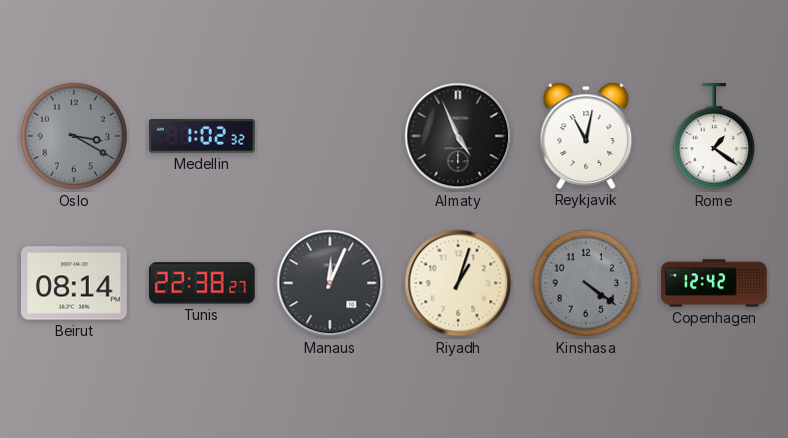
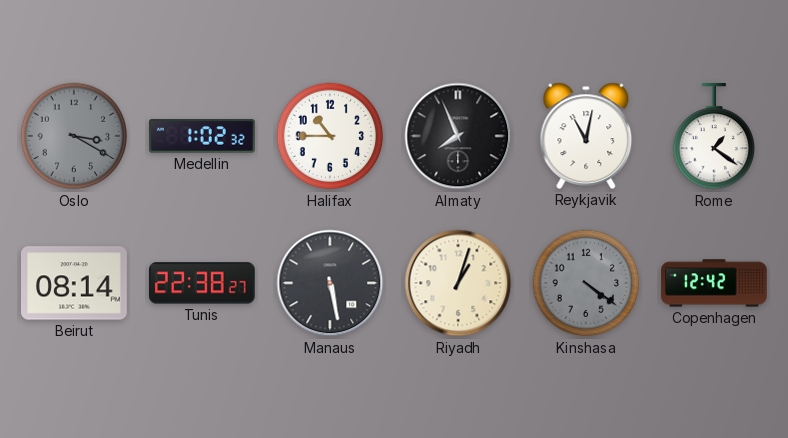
Halifax: none -> 10:45 (330, 136)
Almaty: 4:56 -> 7:56 (458, 136)
Manaus: 12:04 -> 5:28 (330, 283)
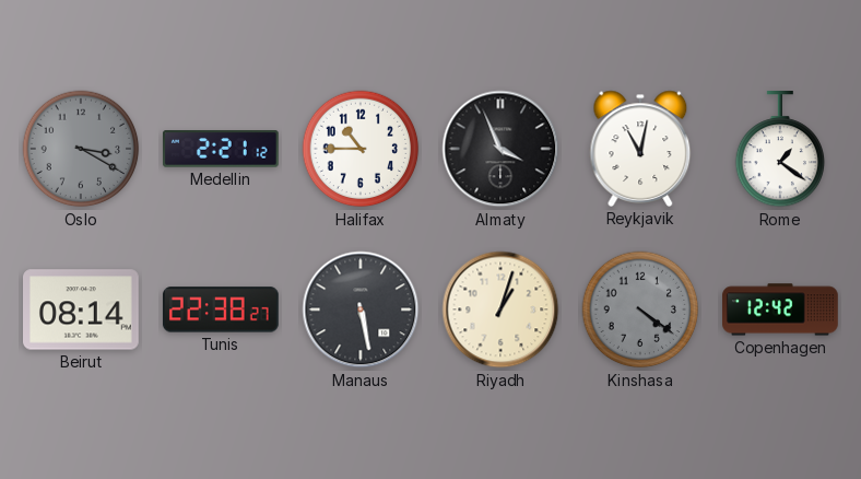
Medellin: 1:02 -> 2:21 (221, 149)
Almaty: 7:56 -> 3:56 (500, 149)
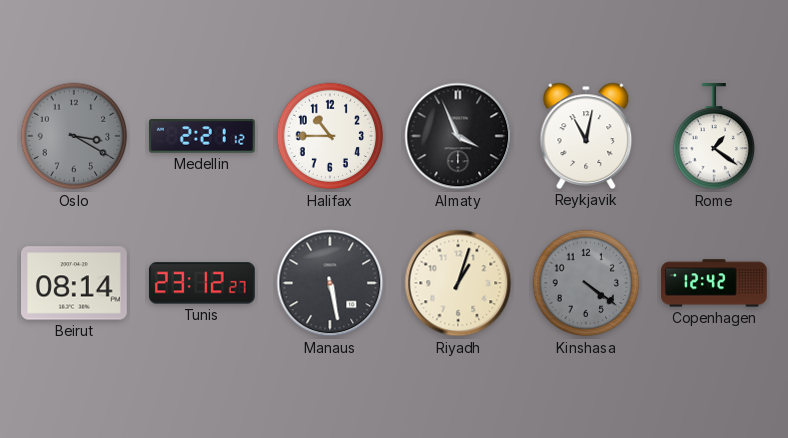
Tunis: 22:38 -> 23:12 (202, 283)
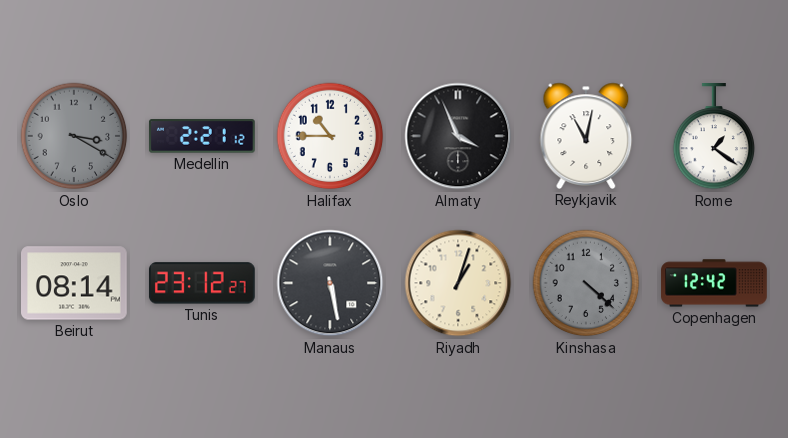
Kinshasa: 4:21 -> 4:22 (586, 283)
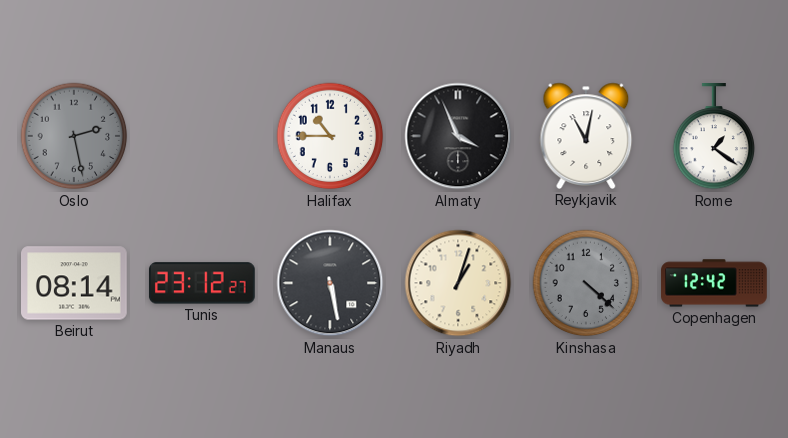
Oslo: 3:20 -> 2:28 (74, 136)
Medellin: 2:21 -> none (202, 136)
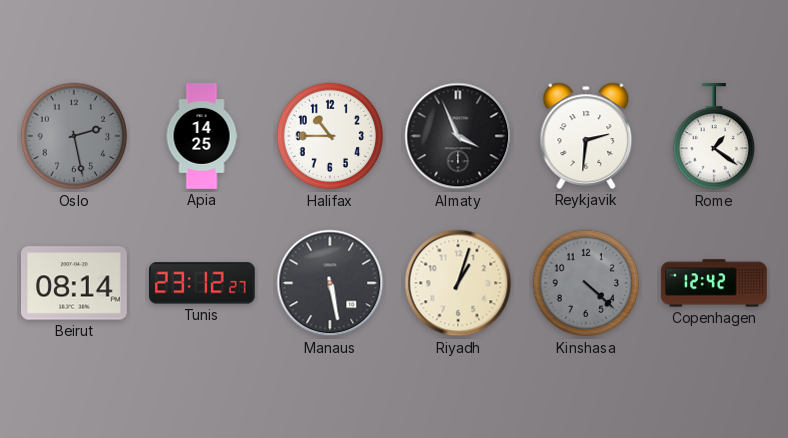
Apia: none -> 14:25 (202, 136)
Reykjavik: 11:02 -> 2:31 (586, 136)
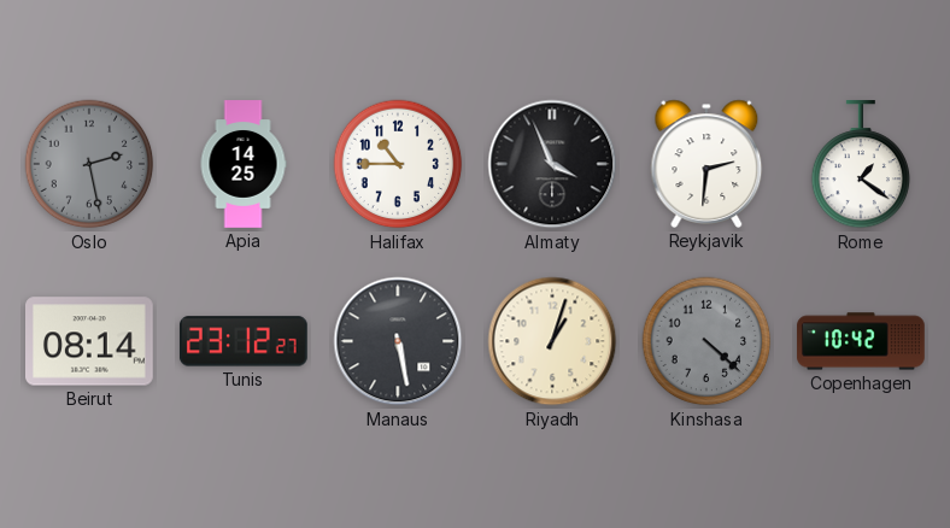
Copenhagen: 12:42 -> 10:42 (861, 341)
